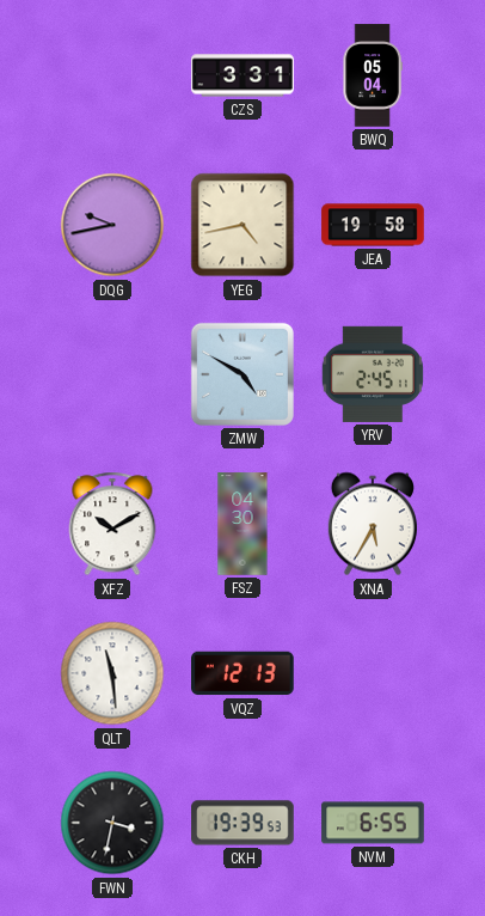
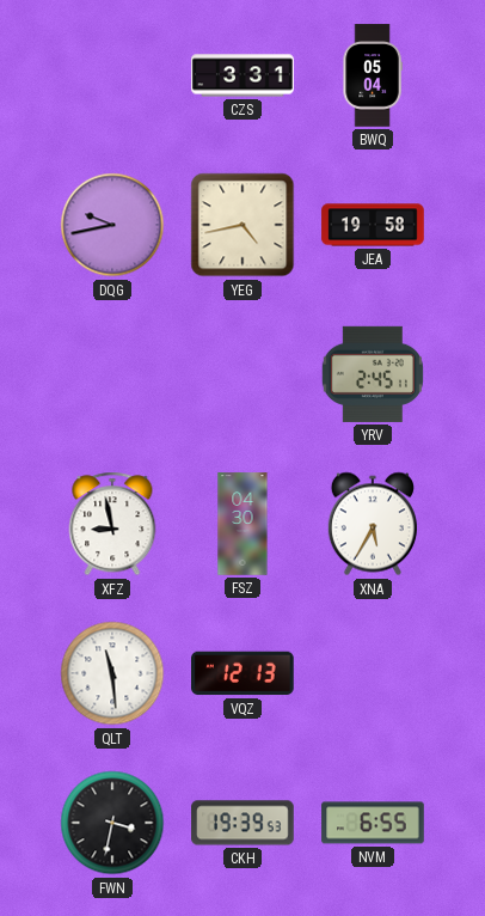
ZMW: 4:50 -> none (242, 374)
XFZ: 10:10 -> 8:58 (112, 524)
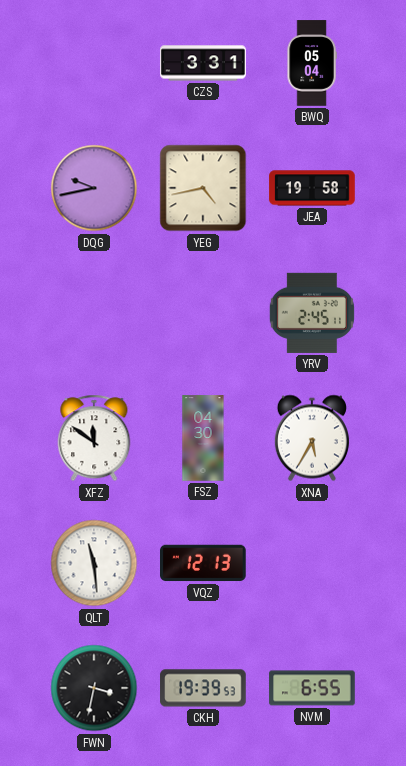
XFZ: 8:58 -> 11:51 (94, 438)
